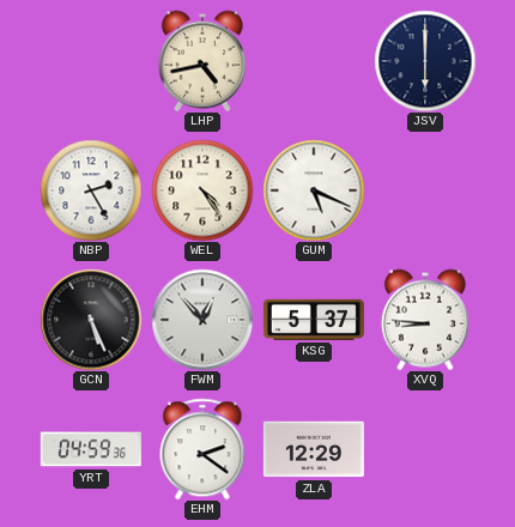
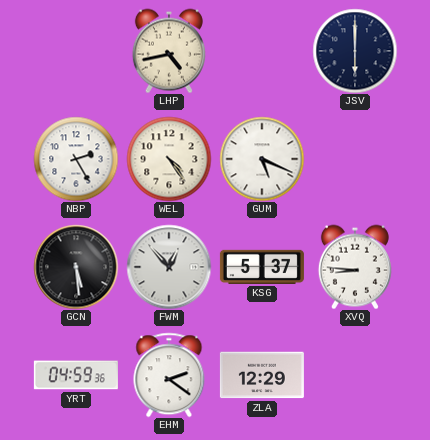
GCN: 5:26 -> 5:29 (76, 267)
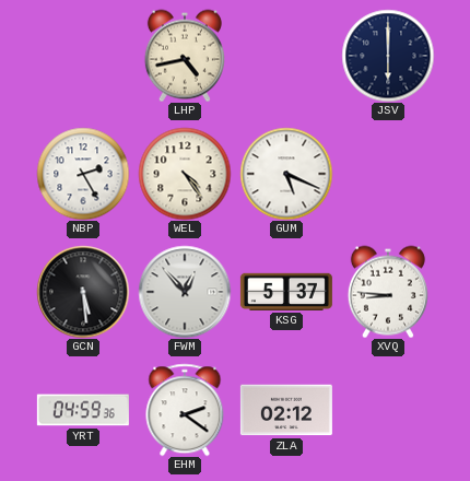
ZLA: 12:29 -> 02:12 (286, 410)
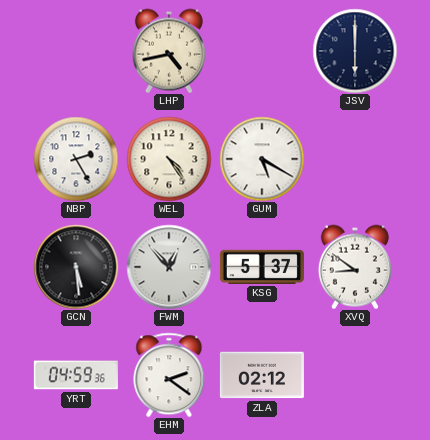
GUM: 5:19 -> 5:20 (262, 159)
XVQ: 8:46 -> 8:51 (355, 267)
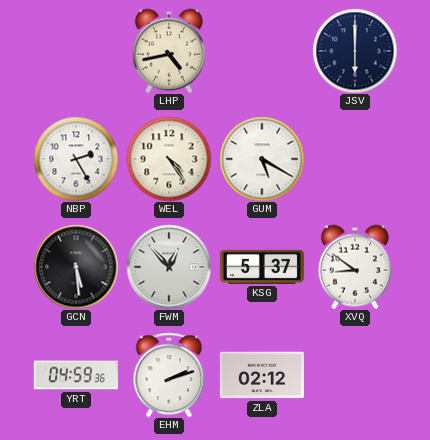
EHM: 2:21 -> 2:12 (169, 375)
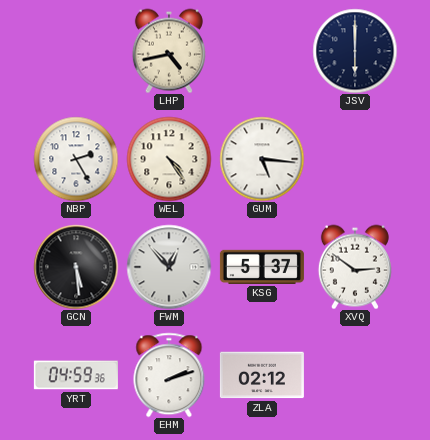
GUM: 5:20 -> 5:16 (262, 159)
XVQ: 8:51 -> 2:51 (355, 267)
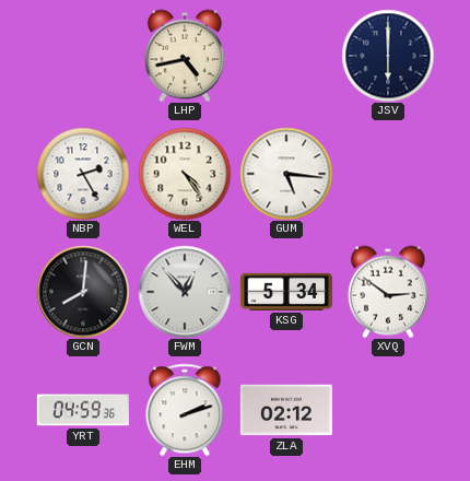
GCN: 5:29 -> 8:01 (83, 292)
KSG: 5:37 -> 5:34 (286, 292)
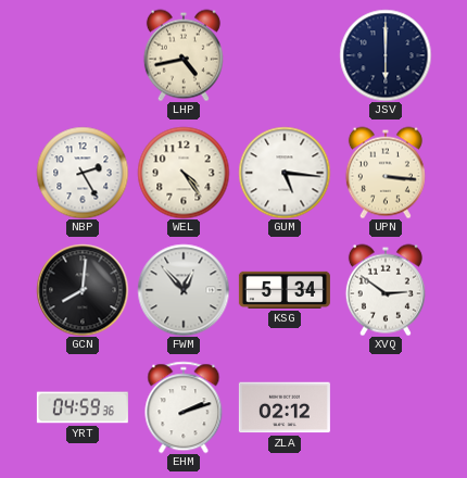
UPN: none -> 3:16 (386, 173)
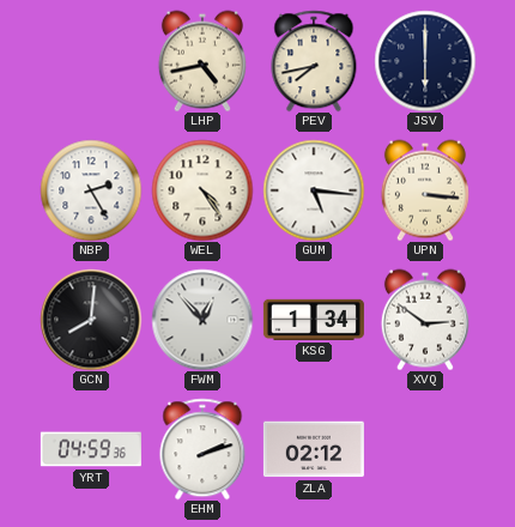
PEV: none -> 7:43 (314, 61)
KSG: 5:34 -> 1:34 (314, 320)
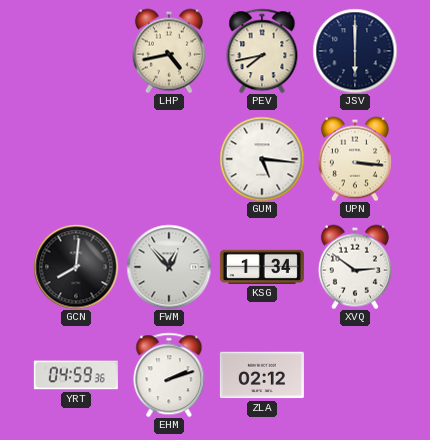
NBP: 2:25 -> none (91, 190)
WEL: 4:24 -> none (202, 190)
